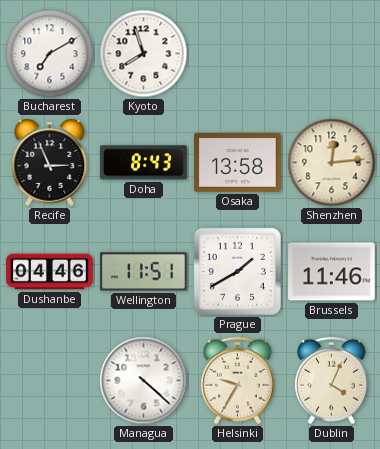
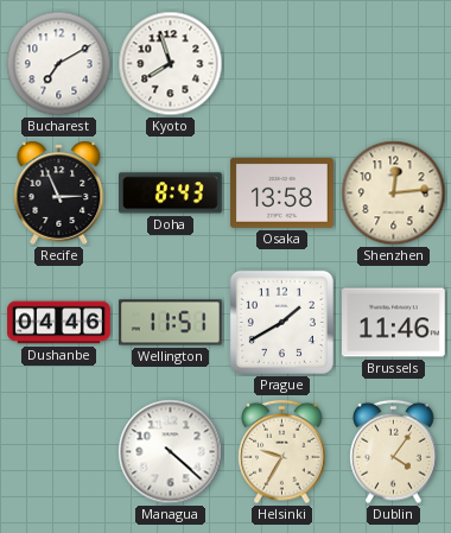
Dublin: 4:04 -> 4:06 (394, 452)
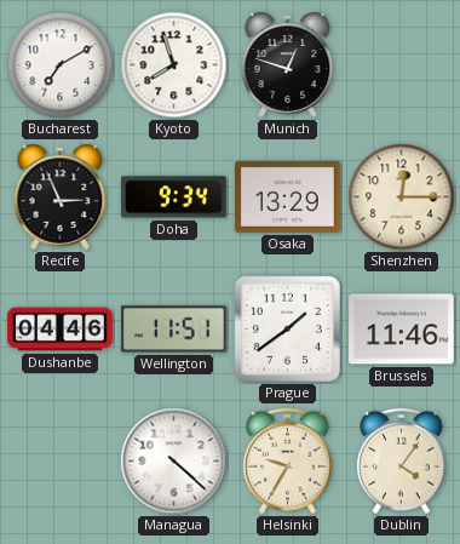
Munich: none -> 12:48 (288, 64)
Doha: 8:43 -> 9:34 (174, 197)
Osaka: 13:58 -> 13:29 (288, 197)
Shenzhen: 12:14 -> 12:15 (402, 197)
Prague: 1:40 -> 1:39 (287, 328)
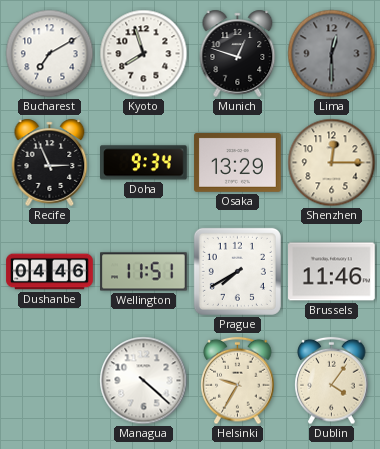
Lima: none -> 12:30 (332, 54)
Prague: 1:39 -> 7:40 (237, 271)
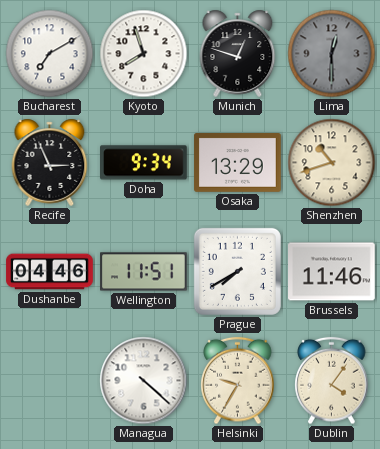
Shenzhen: 12:15 -> 10:42 (332, 163)
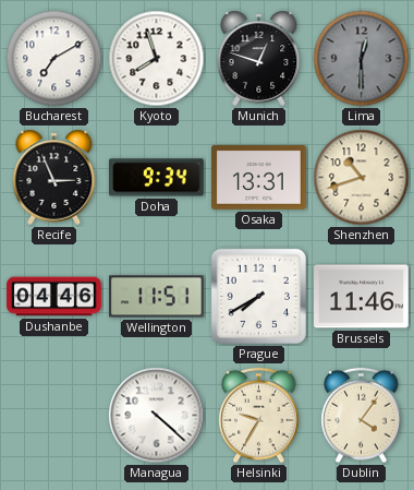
Osaka: 13:29 -> 13:31 (259, 178)
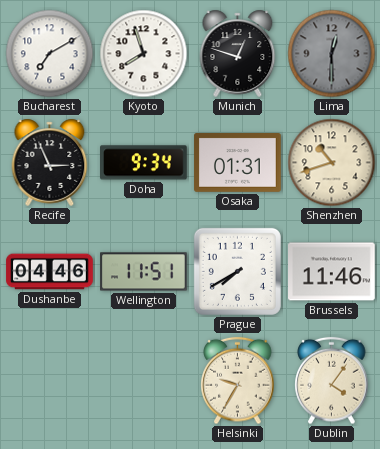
Osaka: 13:31 -> 01:31 (238, 163)
Managua: 4:22 -> none (157, 416)
